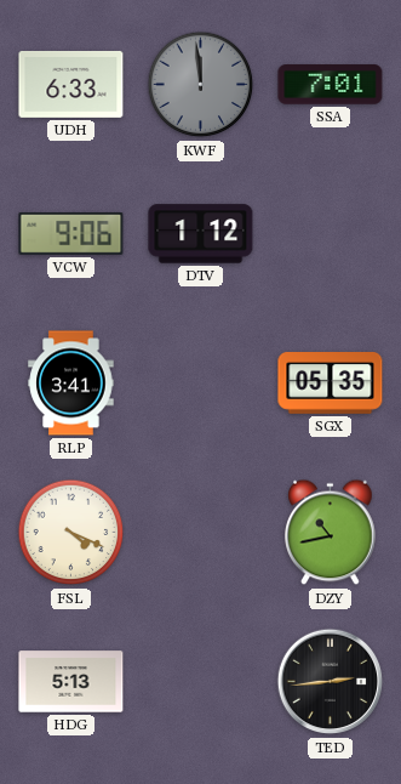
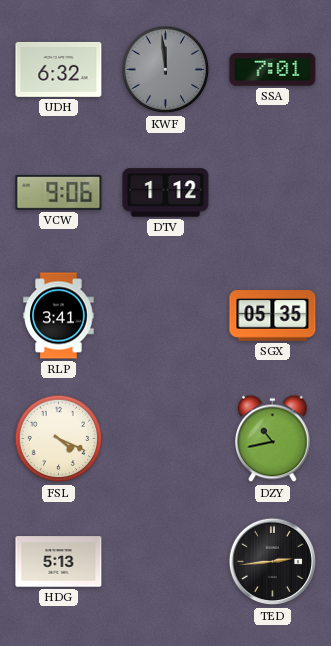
UDH: 6:33 -> 6:32 (59, 69)
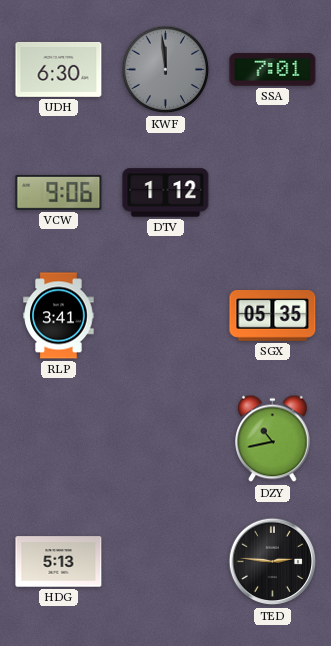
UDH: 6:32 -> 6:30 (59, 69)
FSL: 4:19 -> none (59, 439)
TED: 2:44 -> 2:46 (273, 562)
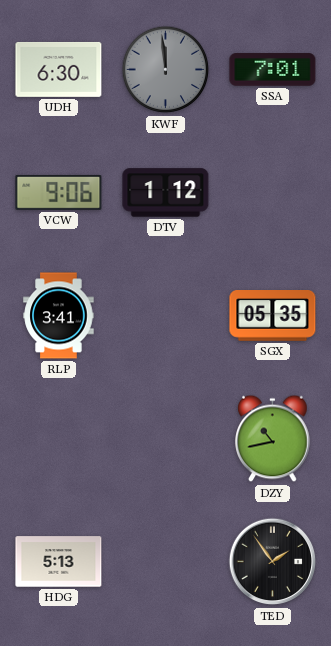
TED: 2:46 -> 1:54 (273, 562)
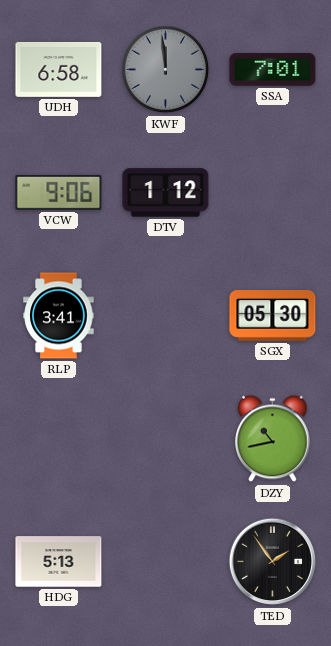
UDH: 6:30 -> 6:58 (59, 69)
SGX: 05:35 -> 05:30 (273, 316)
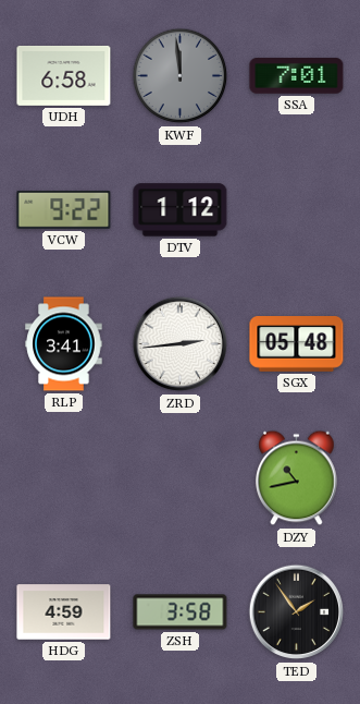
VCW: 9:06 -> 9:22 (64, 210)
ZRD: none -> 2:44 (181, 344)
SGX: 05:30 -> 05:48 (297, 344)
HDG: 5:13 -> 4:59 (64, 612)
ZSH: none -> 3:58 (181, 612)
